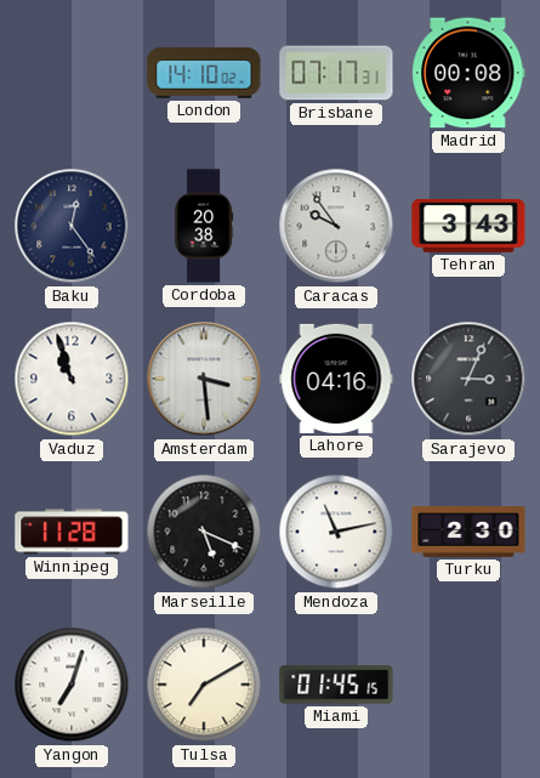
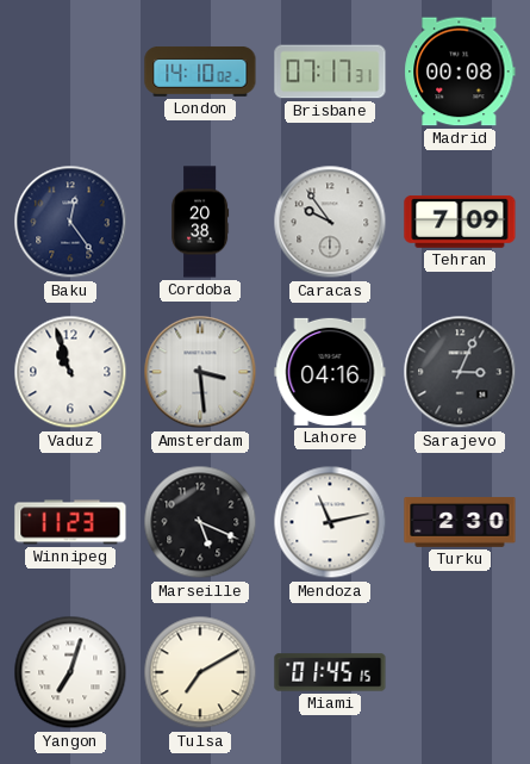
Tehran: 3:43 -> 7:09 (460, 222)
Winnipeg: 11:28 -> 11:23 (70, 522)
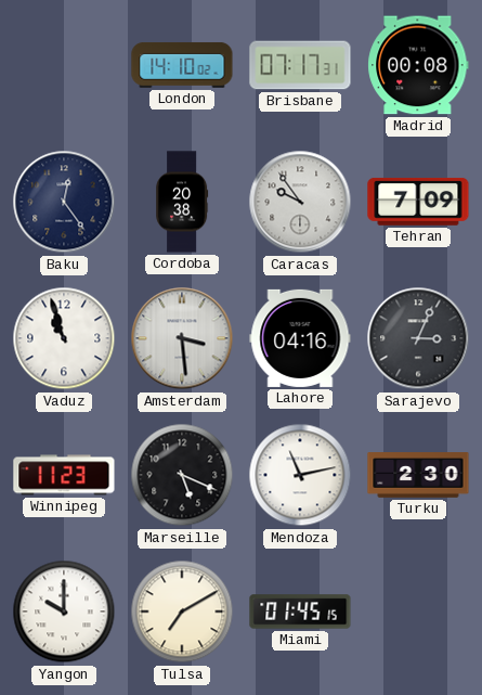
Yangon: 7:03 -> 10:00 (64, 612)
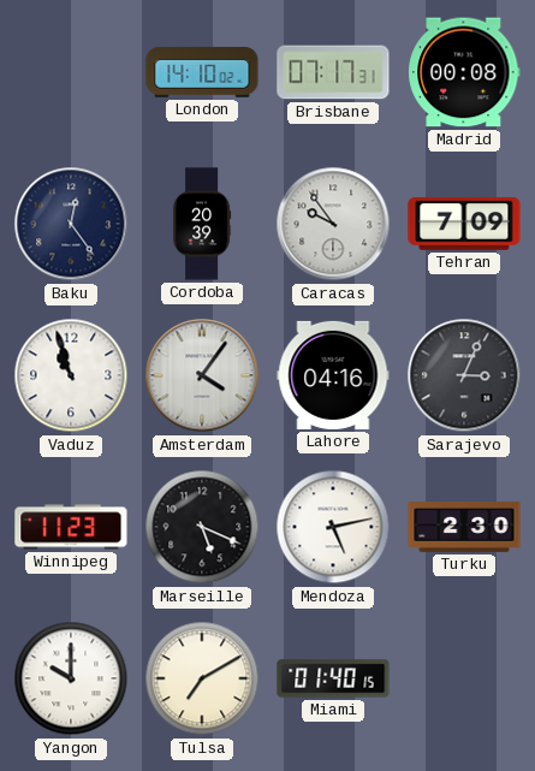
Cordoba: 20:38 -> 20:39 (202, 224)
Amsterdam: 3:29 -> 4:06 (202, 375)
Mendoza: 11:13 -> 5:13 (333, 527)
Miami: 01:45 -> 01:40 (333, 678)
